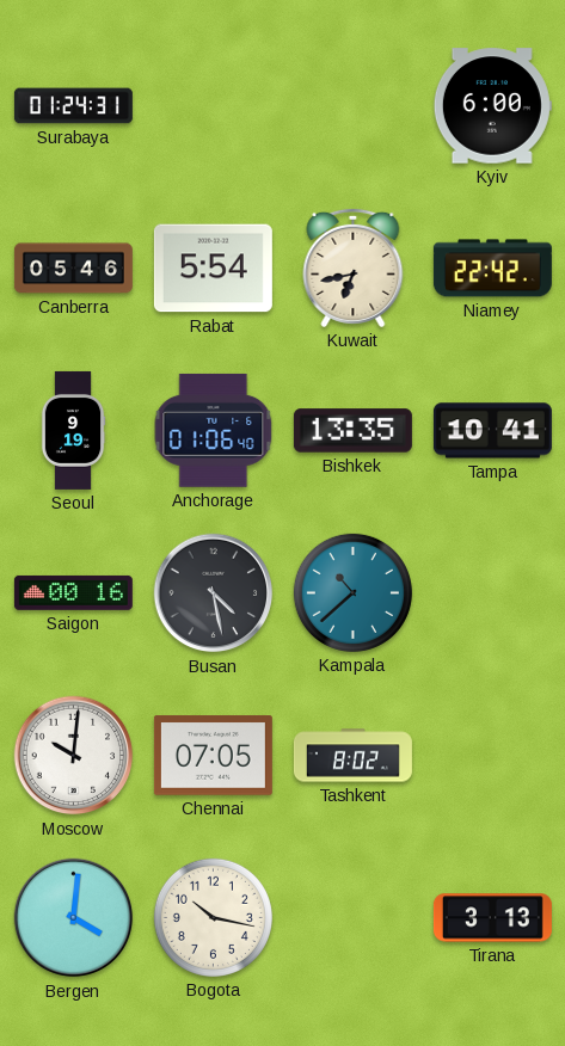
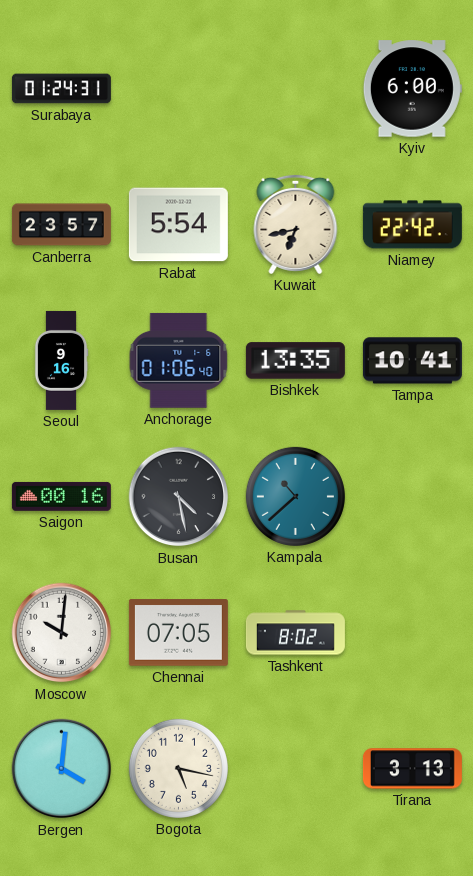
Canberra: 05:46 -> 23:57 (61, 225)
Seoul: 9:19 -> 9:16 (61, 360)
Bogota: 10:17 -> 5:17 (178, 768)
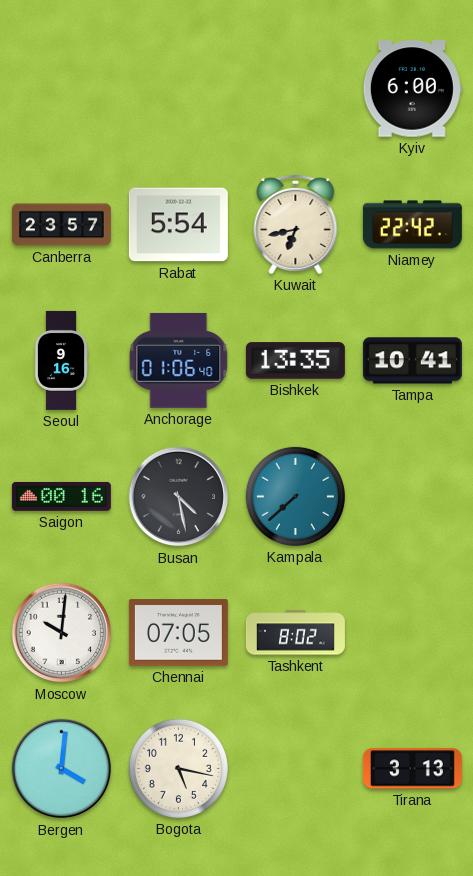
Surabaya: 01:24 -> none (61, 89)
Kampala: 10:38 -> 7:38 (295, 496)
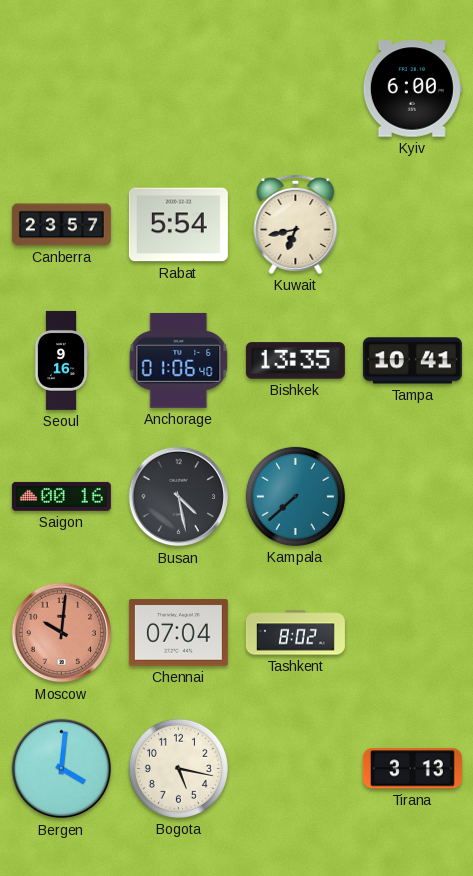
Niamey: 22:42 -> none (412, 225)
Moscow dial: white -> salmon (62, 633)
Chennai: 07:05 -> 07:04 (178, 633)
